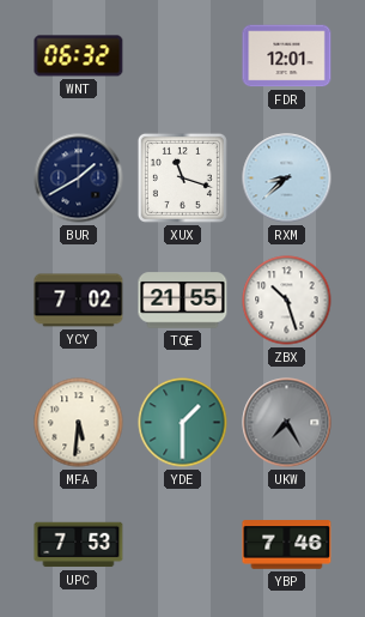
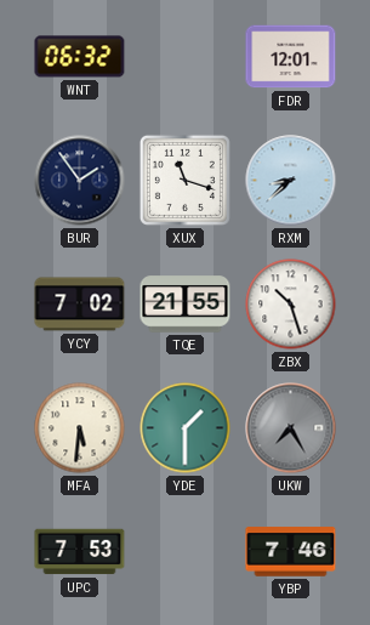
BUR: 1:40 -> 1:54 (80, 181)
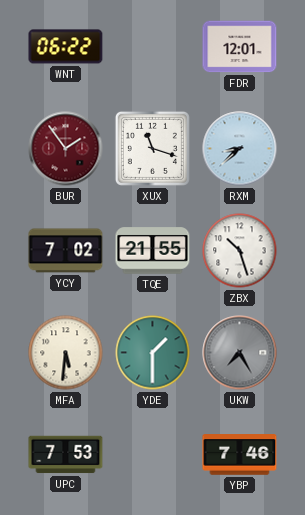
WNT: 06:32 -> 06:22 (66, 47)
BUR dial: navy -> burgundy (66, 149)
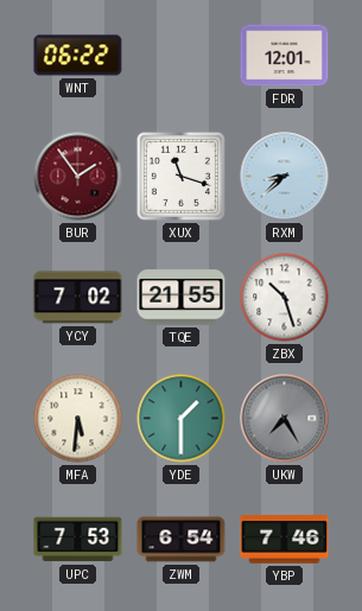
ZWM: none -> 6:54 (182, 540)
